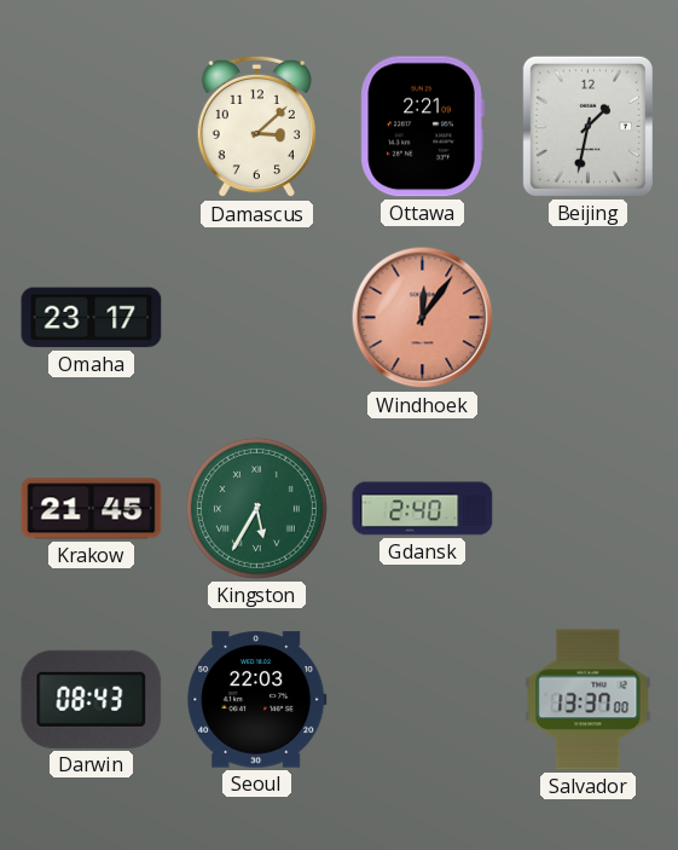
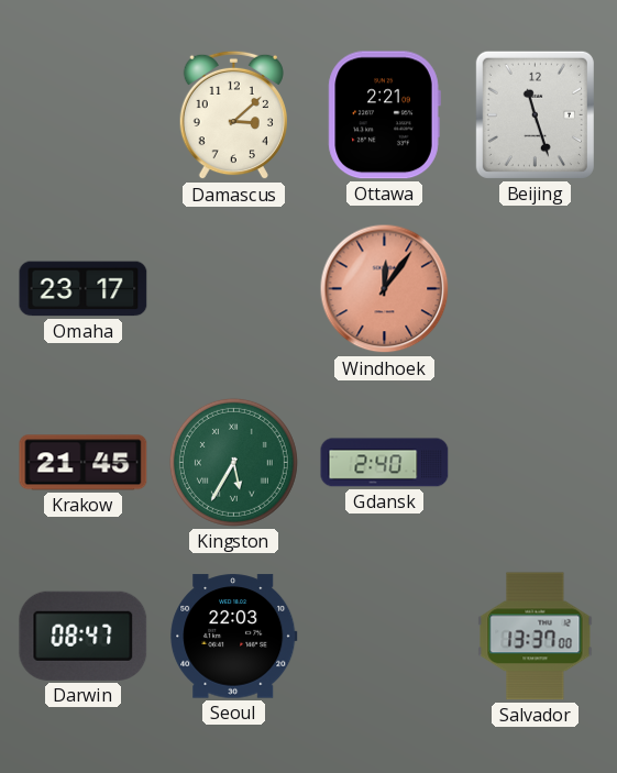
Beijing: 1:32 -> 11:27 (535, 114)
Darwin: 08:43 -> 08:47 (84, 636)
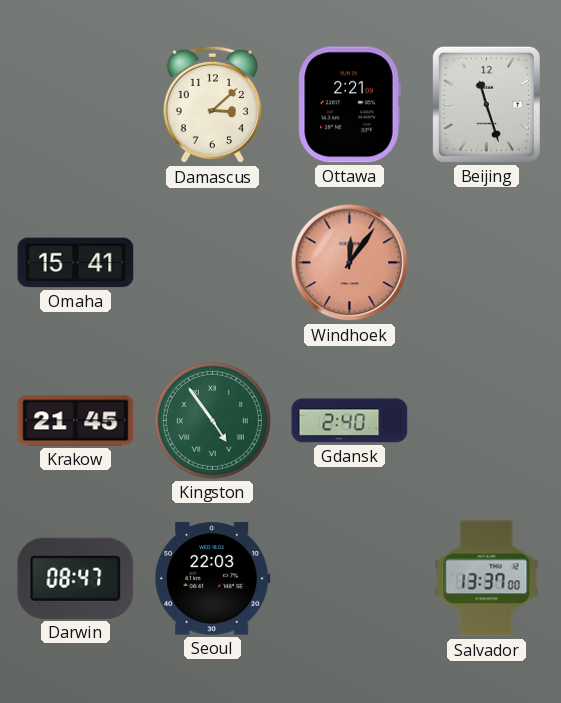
Omaha: 23:17 -> 15:41 (76, 263)
Kingston: 5:35 -> 4:54 (212, 420)
